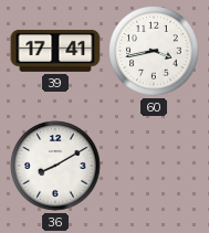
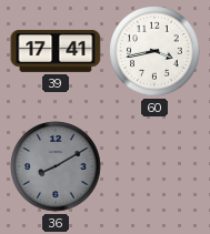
36 dial: white -> grey (56, 166)
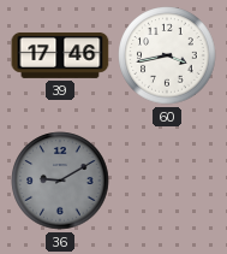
39: 17:41 -> 17:46 (60, 55)
36: 8:10 -> 9:10 (60, 181)
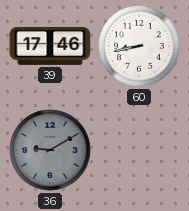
60: 3:43 -> 8:43 (139, 46)
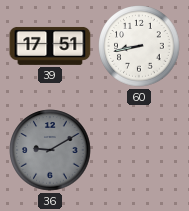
39: 17:46 -> 17:51 (50, 46)
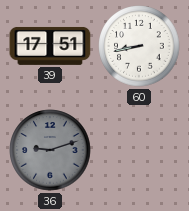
36: 9:10 -> 9:12 (50, 150)
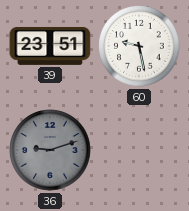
39: 17:51 -> 23:51 (50, 46)
60: 8:43 -> 9:28 (139, 46)
